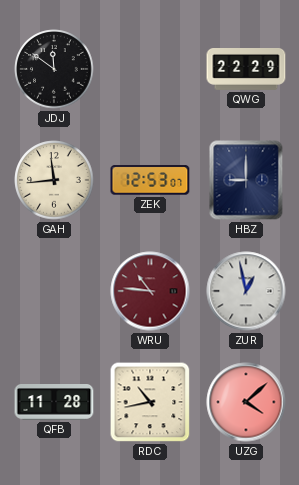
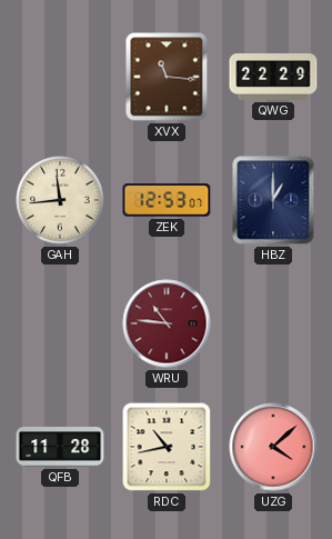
JDJ: 11:51 -> none (54, 69)
XVX: none -> 11:16 (167, 77)
HBZ: 9:00 -> 1:00 (273, 200)
ZUR: 12:58 -> none (246, 291)
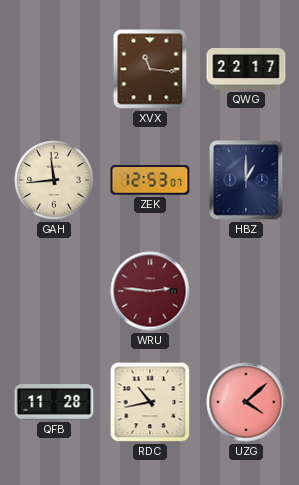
QWG: 22:29 -> 22:17 (246, 70)
WRU: 10:46 -> 2:46 (150, 291)
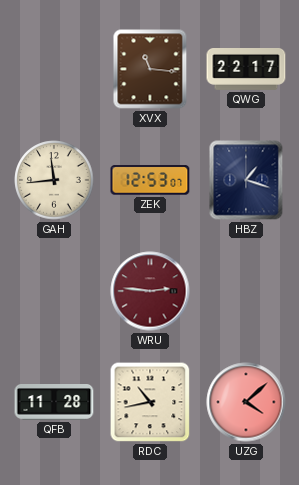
HBZ: 1:00 -> 1:18 (246, 180)
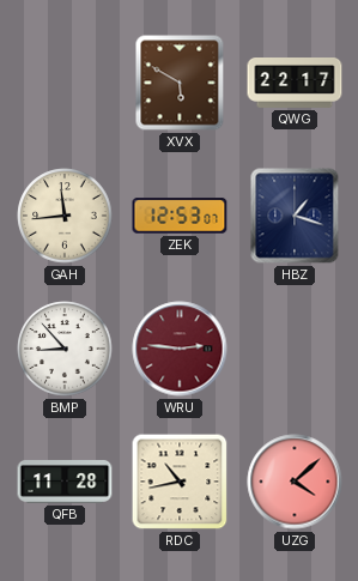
XVX: 11:16 -> 5:50 (180, 83)
BMP: none -> 8:53 (65, 349)
